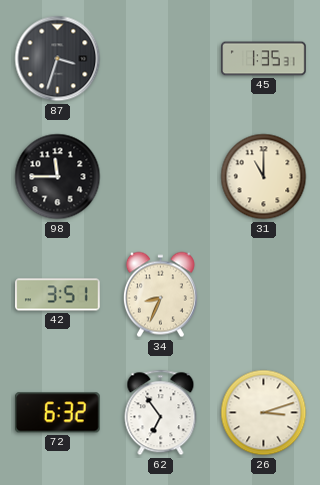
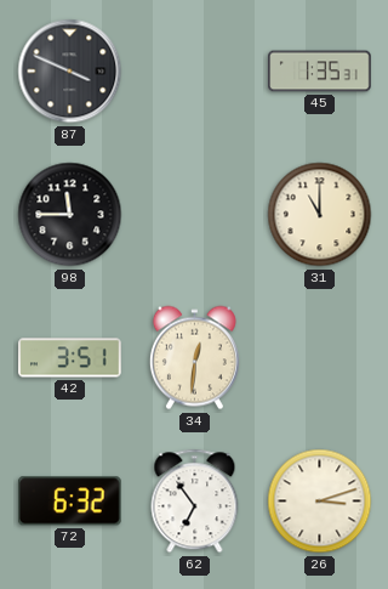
87: 3:33 -> 3:49 (70, 72)
34: 8:34 -> 12:31 (194, 358)
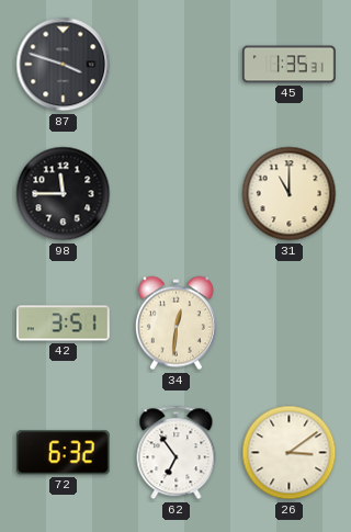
87: 3:49 -> 3:48 (64, 65)
26: 3:12 -> 3:09 (290, 453)
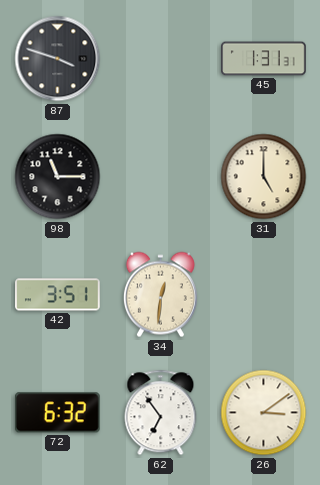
45: 1:35 -> 1:31 (264, 59)
98: 11:45 -> 11:15 (58, 177)
31: 11:00 -> 5:00 (264, 177)
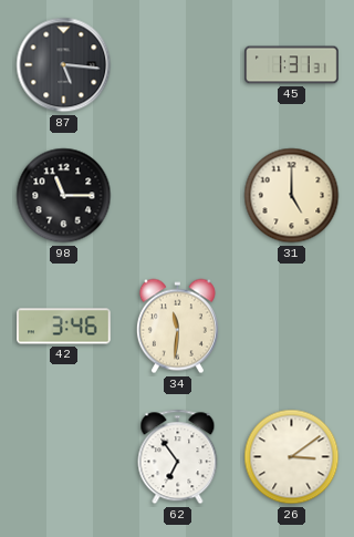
87: 3:48 -> 5:16 (64, 65)
42: 3:51 -> 3:46 (64, 327)
34: 12:31 -> 11:31 (177, 327)
72: 6:32 -> none (57, 413)
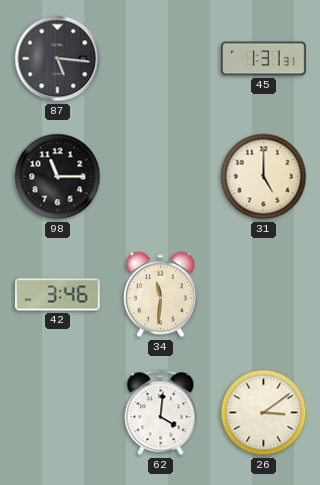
62: 6:54 -> 4:01 (161, 413)
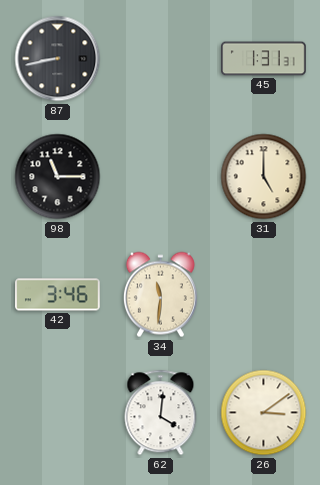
87: 5:16 -> 8:43 (58, 59)
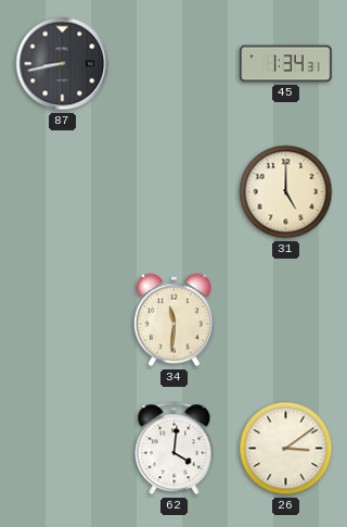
45: 1:31 -> 1:34 (286, 64)
98: 11:15 -> none (58, 177)
42: 3:46 -> none (58, 295)
